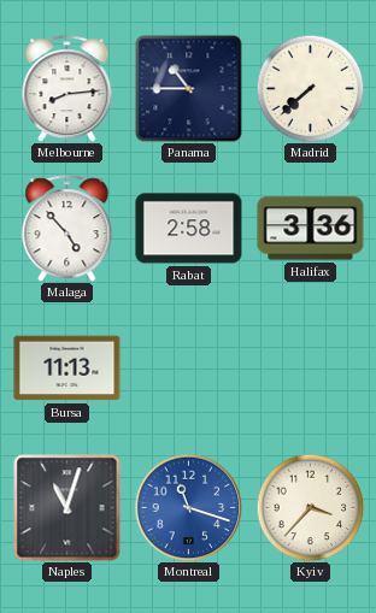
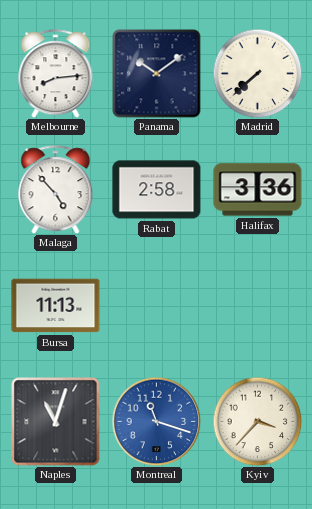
Panama: 10:45 -> 10:09 (157, 74)
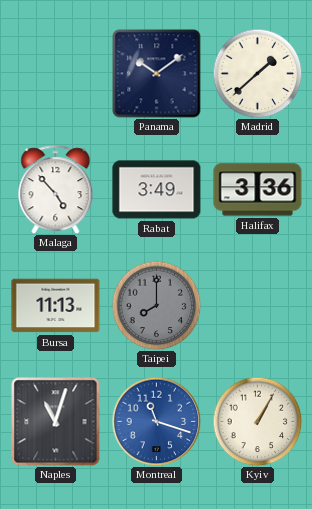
Melbourne: 8:14 -> none (56, 74)
Madrid: 7:38 -> 1:38 (257, 73)
Rabat: 2:58 -> 3:49 (157, 190)
Taipei: none -> 8:00 (156, 305)
Kyiv: 3:37 -> 1:05 (257, 421)
